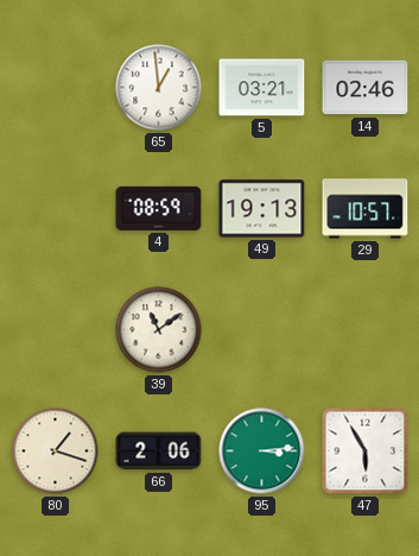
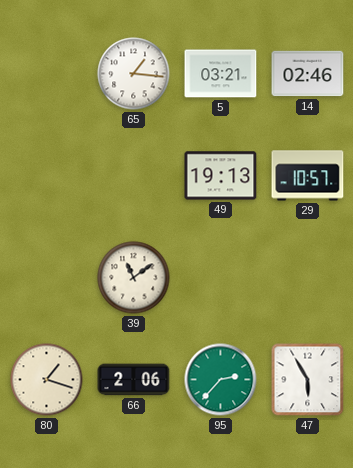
65: 12:59 -> 1:16 (134, 74)
4: 08:59 -> none (159, 208)
95: 3:14 -> 2:37 (221, 380)
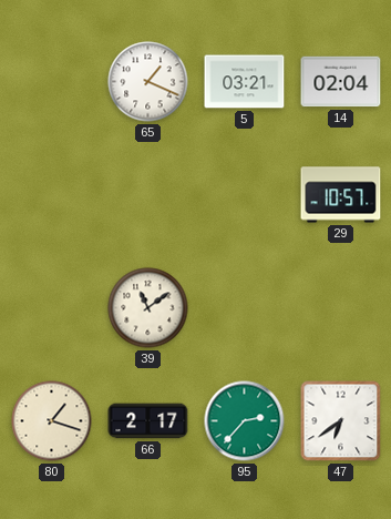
65: 1:16 -> 1:19 (148, 82)
14: 02:46 -> 02:04 (341, 82)
49: 19:13 -> none (221, 176)
66: 2:06 -> 2:17 (148, 421)
47: 5:55 -> 6:39 (341, 421)
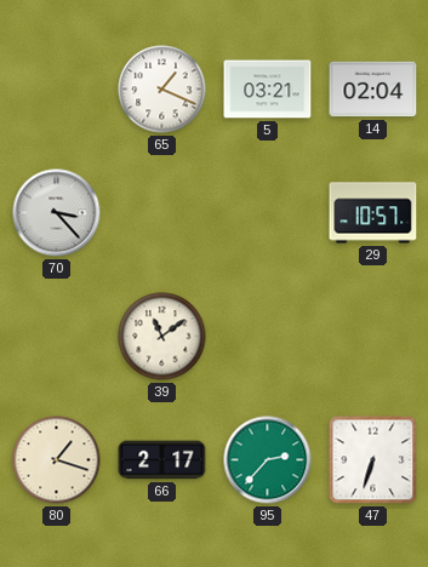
70: none -> 3:23 (57, 213)
47: 6:39 -> 6:33 (373, 460)
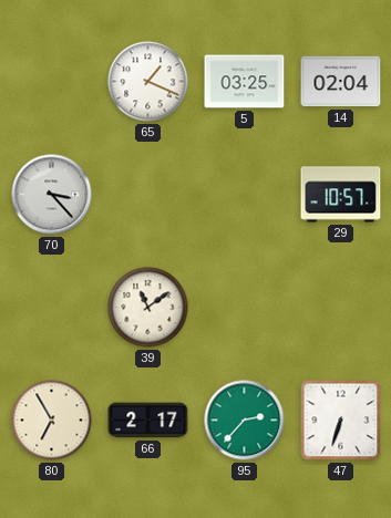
5: 03:21 -> 03:25 (245, 82)
80: 1:18 -> 6:55 (52, 421)
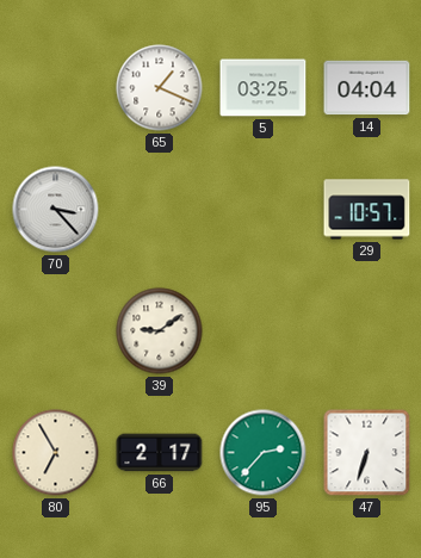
14: 02:04 -> 04:04 (367, 88)
39: 11:09 -> 9:09 (160, 331)
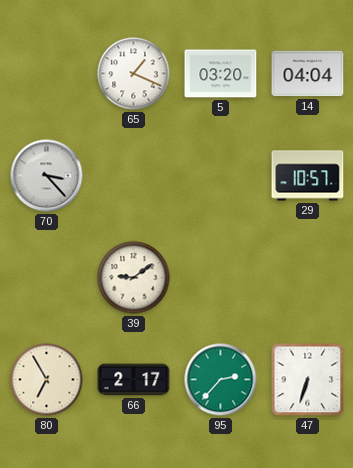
5: 03:25 -> 03:20 (221, 74)
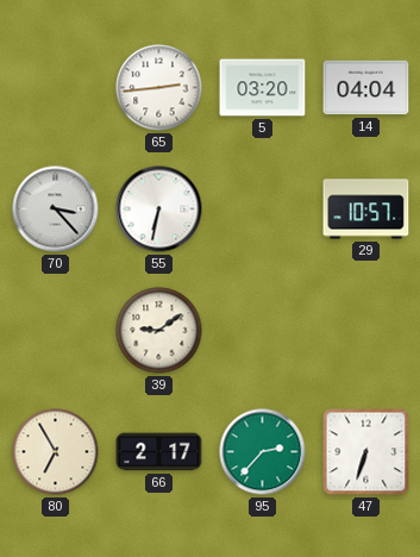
65: 1:19 -> 2:44 (159, 88)
55: none -> 6:32 (159, 209)
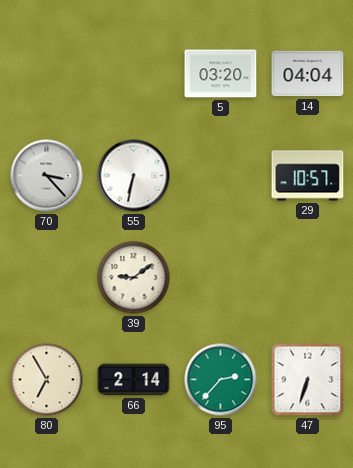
65: 2:44 -> none (159, 88)
66: 2:17 -> 2:14 (134, 380)
